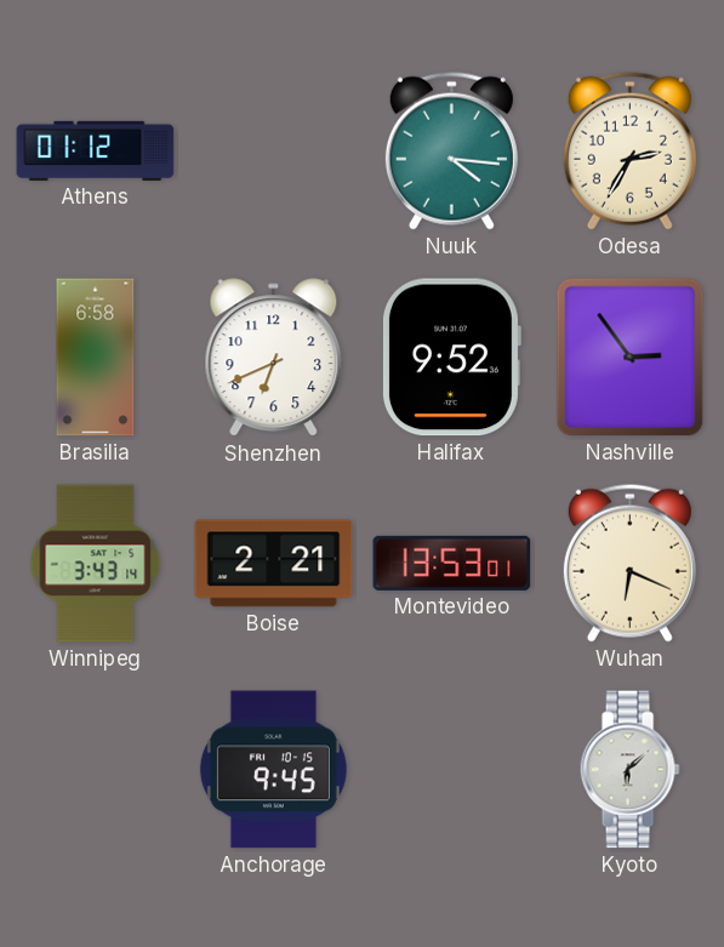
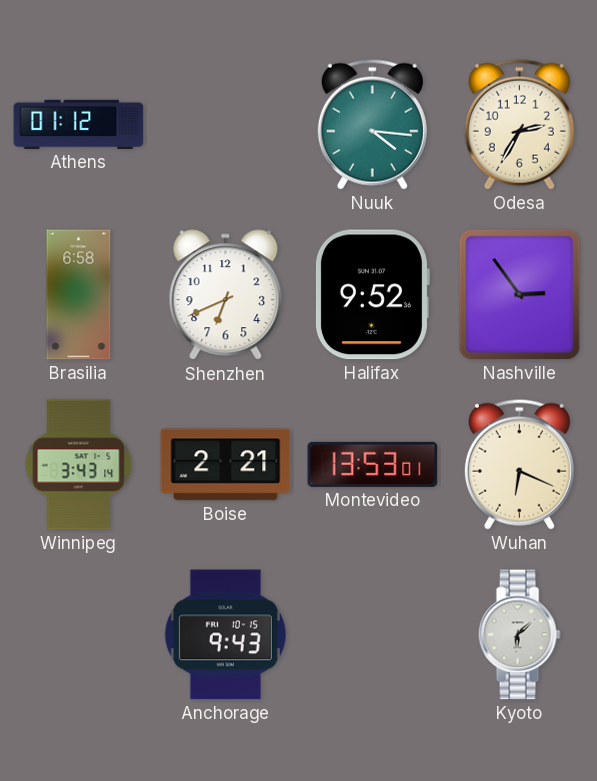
Anchorage: 9:45 -> 9:43 (225, 635)
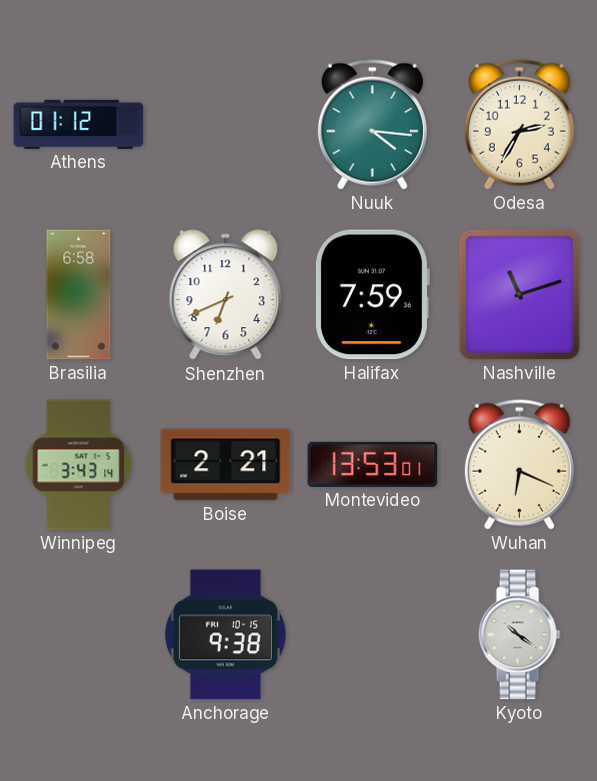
Halifax: 9:52 -> 7:59 (372, 295)
Nashville: 2:54 -> 11:12 (520, 295)
Anchorage: 9:43 -> 9:38 (225, 635)
Kyoto: 6:08 -> 10:21 (519, 635)
